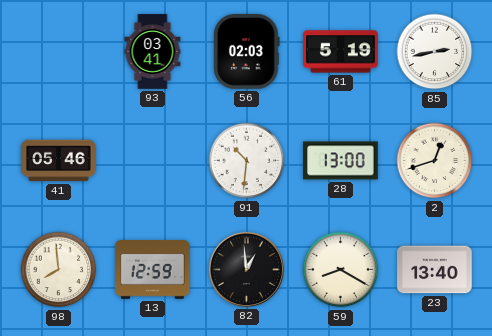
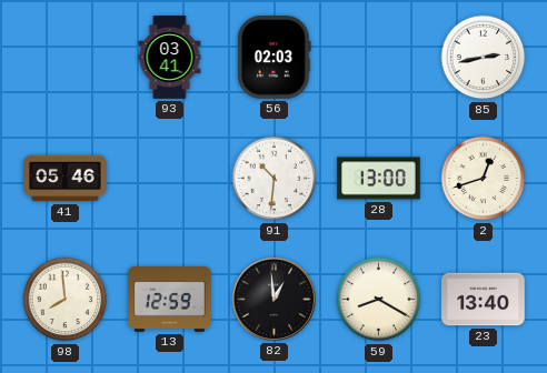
61: 5:19 -> none (341, 52)
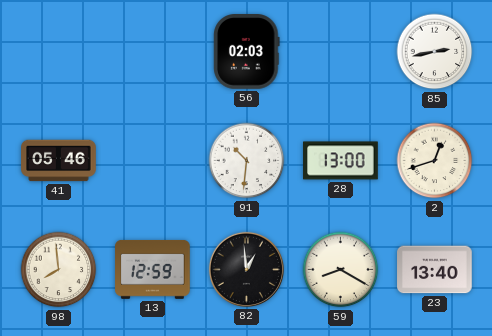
93: 03:41 -> none (170, 58)
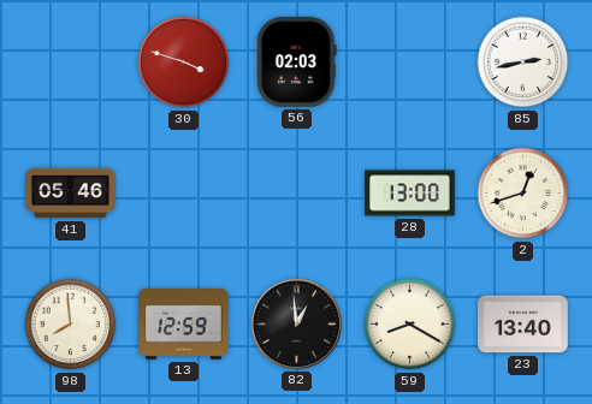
30: none -> 3:48 (184, 63)
91: 10:31 -> none (247, 161)
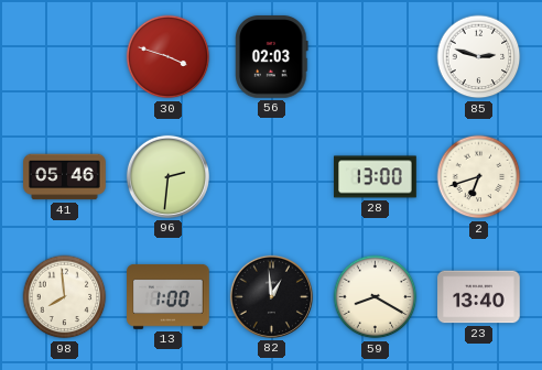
85: 2:43 -> 2:48 (479, 57)
96: none -> 2:31 (167, 176)
2: 12:42 -> 6:42 (479, 177)
13: 12:59 -> 1:00 (169, 296)
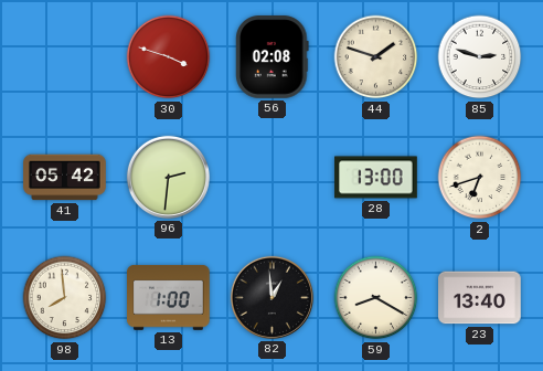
56: 02:03 -> 02:08 (273, 57)
44: none -> 1:48 (376, 57)
41: 05:46 -> 05:42 (65, 178)
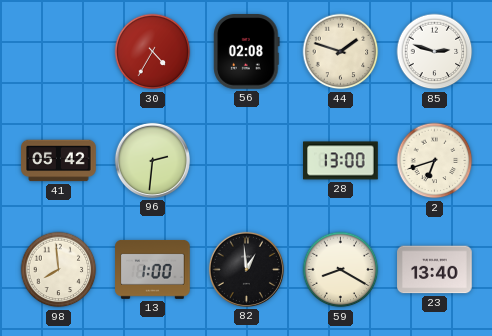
30: 3:48 -> 4:35 (153, 52)
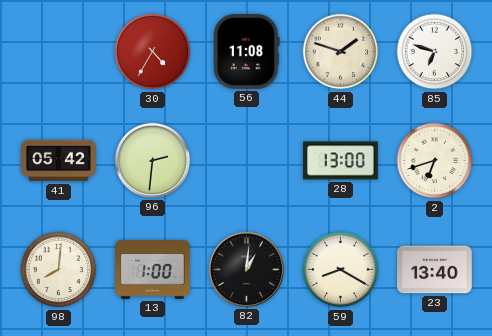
56: 02:08 -> 11:08 (247, 52)
85: 2:48 -> 6:48 (435, 52)
98: 7:59 -> 8:01 (59, 270)
82: 12:59 -> 1:01 (246, 269)
